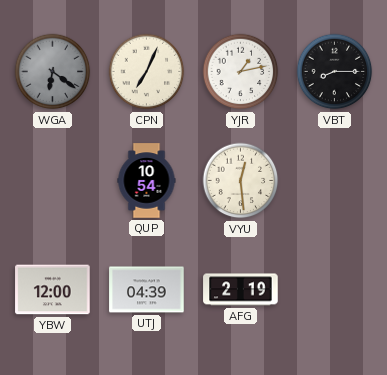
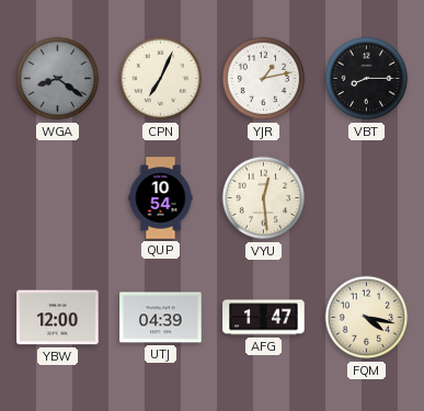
WGA: 6:21 -> 8:21 (58, 79)
AFG: 2:19 -> 1:47 (264, 318)
FQM: none -> 4:17 (367, 318)
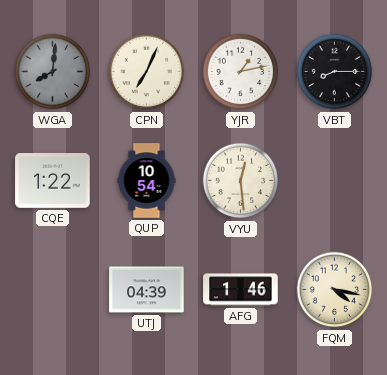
WGA: 8:21 -> 8:01 (53, 72)
CQE: none -> 1:22 (53, 181)
YBW: 12:00 -> none (58, 318)
AFG: 1:47 -> 1:46 (241, 290)
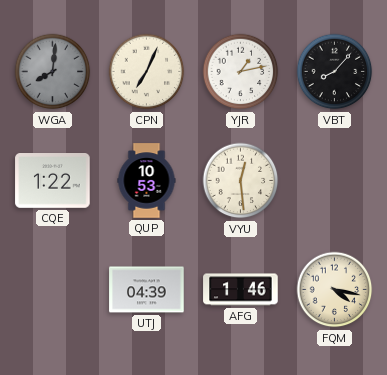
VBT: 8:15 -> 8:07 (335, 72)
QUP: 10:54 -> 10:53 (147, 181)
